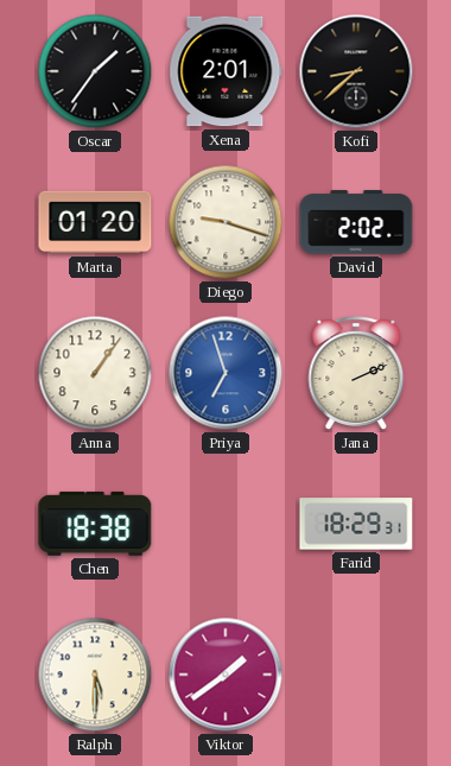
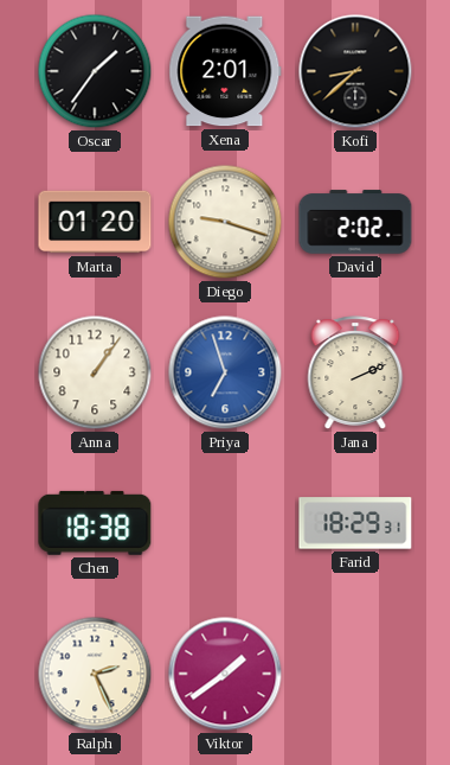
Ralph: 5:30 -> 2:26 (95, 674)
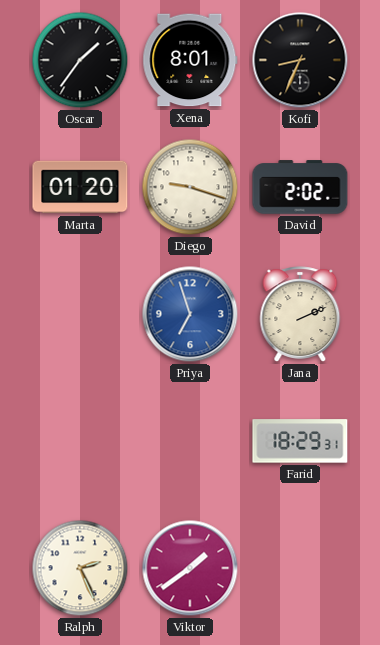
Xena: 2:01 -> 8:01 (190, 60)
Kofi: 8:38 -> 8:34 (300, 60)
Anna: 1:06 -> none (95, 372)
Chen: 18:38 -> none (95, 523)
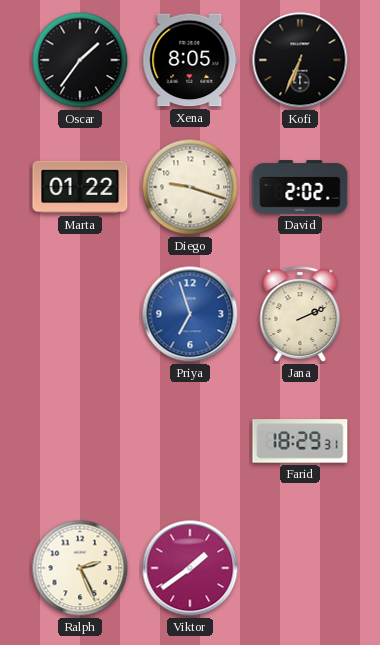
Xena: 8:01 -> 8:05 (190, 60)
Kofi: 8:34 -> 6:34 (300, 60)
Marta: 01:20 -> 01:22 (80, 187)
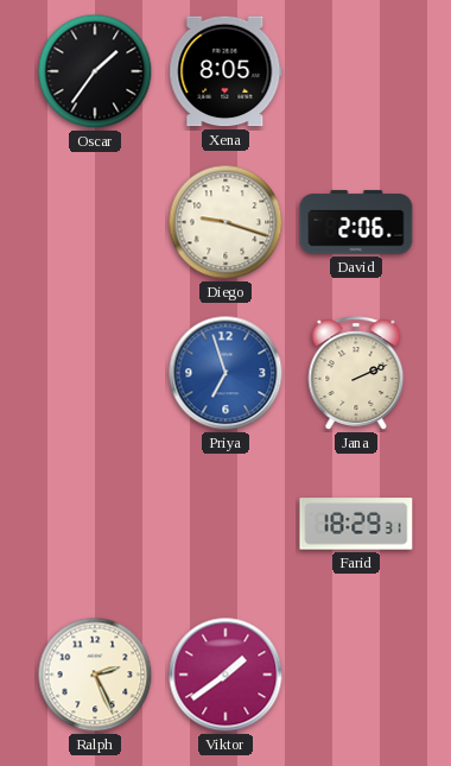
Kofi: 6:34 -> none (300, 60)
Marta: 01:22 -> none (80, 187)
David: 2:02 -> 2:06 (356, 222)
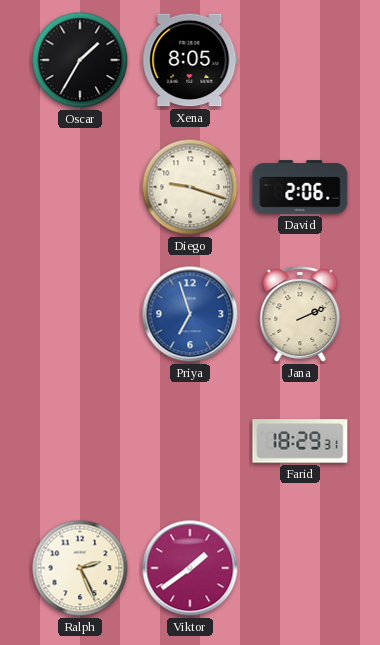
Oscar: 1:36 -> 1:35 (80, 60)
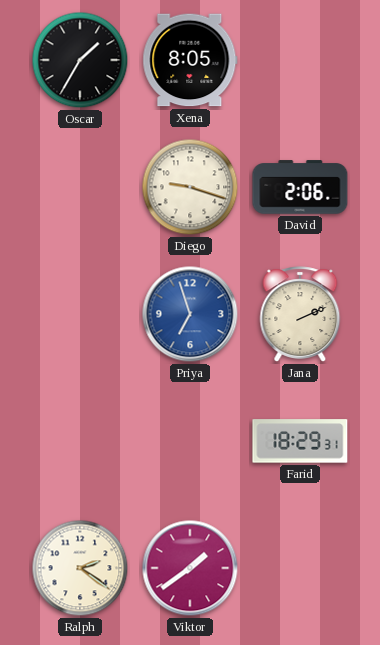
Ralph: 2:26 -> 2:21 (80, 568)
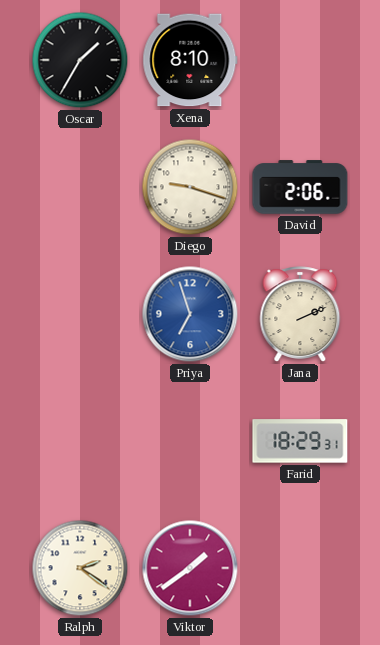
Xena: 8:05 -> 8:10 (190, 60)
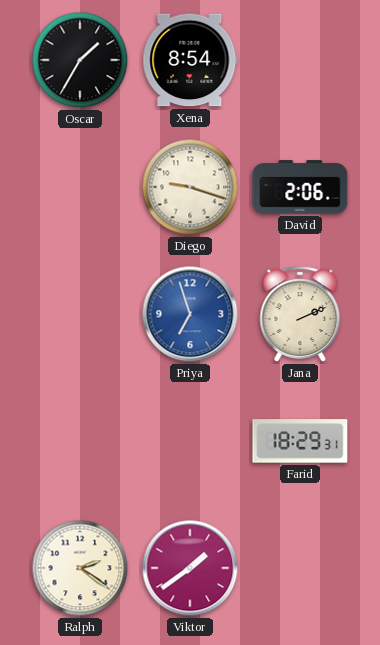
Xena: 8:10 -> 8:54 (190, 60)
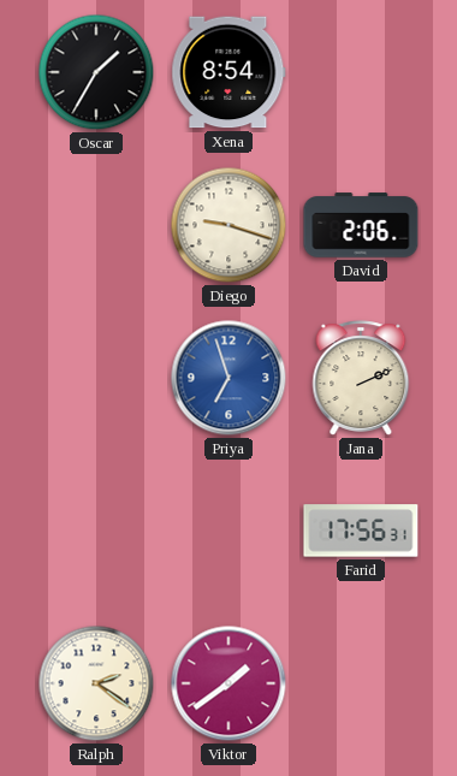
Farid: 18:29 -> 17:56 (361, 531)
